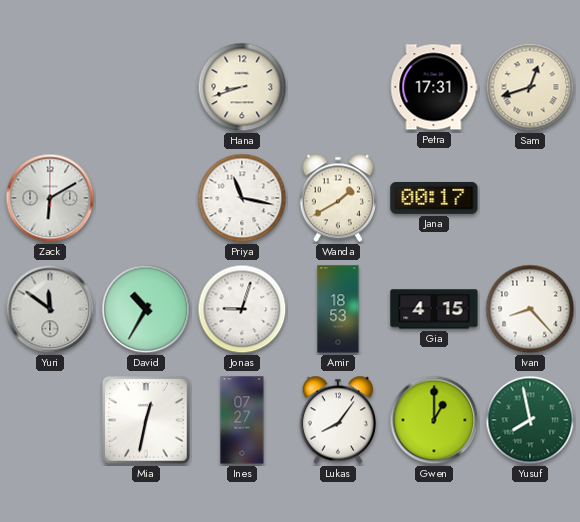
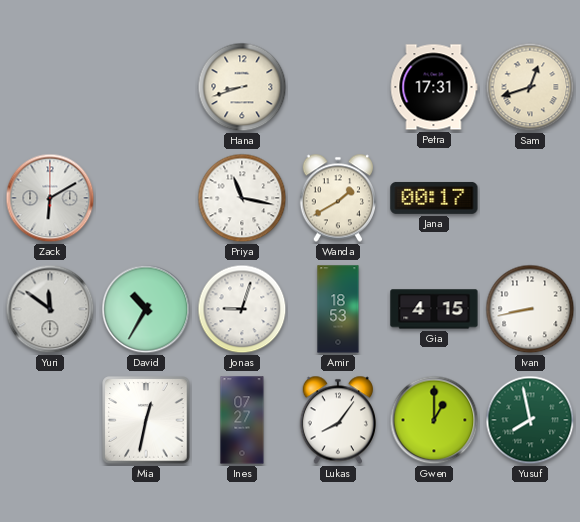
Ivan: 8:23 -> 8:43 (530, 309)
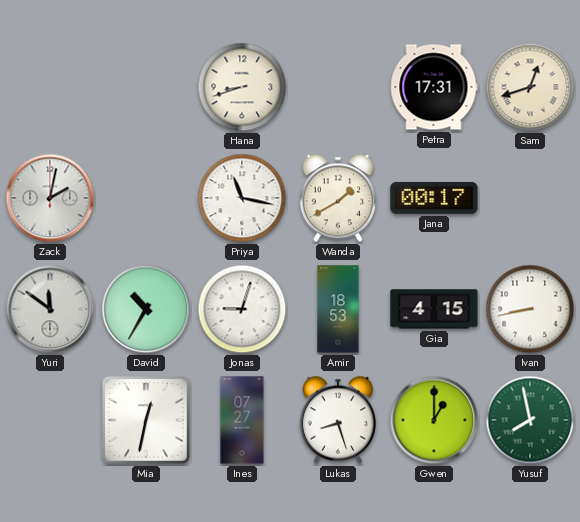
Zack: 6:10 -> 2:02 (50, 198)
Lukas: 8:06 -> 8:27 (337, 420)
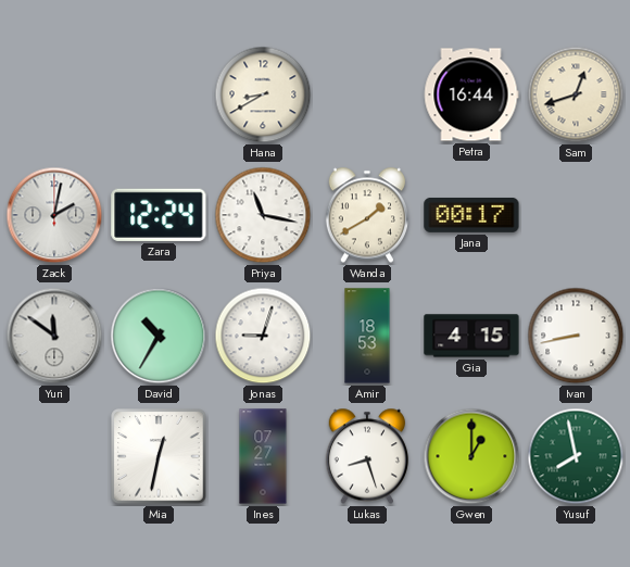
Hana: 8:42 -> 8:40 (263, 94)
Petra: 17:31 -> 16:44 (471, 94)
Zara: none -> 12:24 (159, 215)
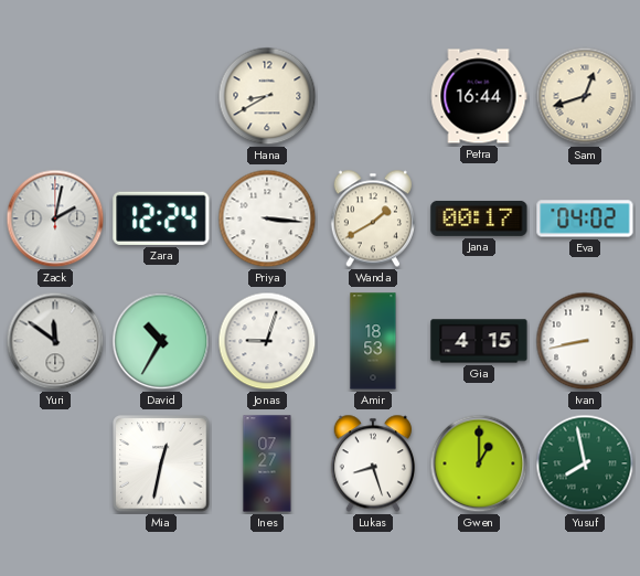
Priya: 11:17 -> 3:16 (267, 218)
Eva: none -> 04:02 (585, 218)
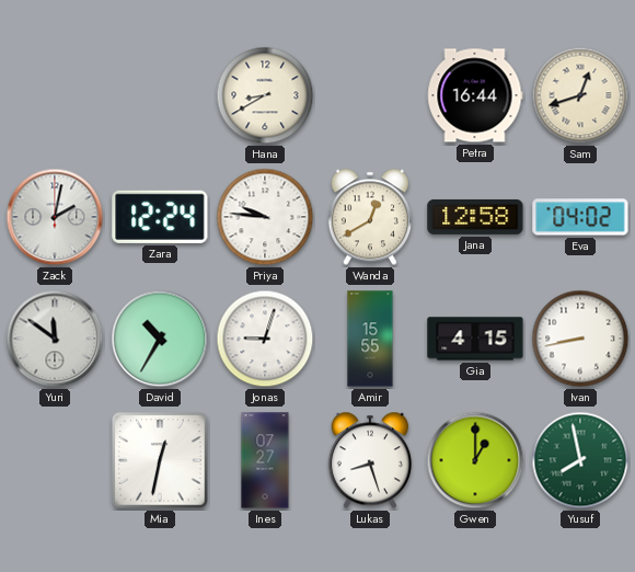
Priya: 3:16 -> 9:46 (265, 217)
Wanda: 1:40 -> 12:40 (369, 217)
Jana: 00:17 -> 12:58 (475, 217)
Amir: 18:53 -> 15:55 (370, 339)
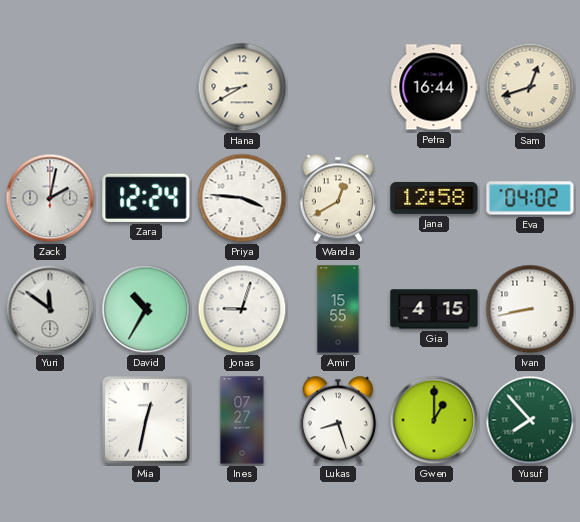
Priya: 9:46 -> 3:46 (242, 198)
Yusuf: 7:58 -> 7:53 (530, 420)
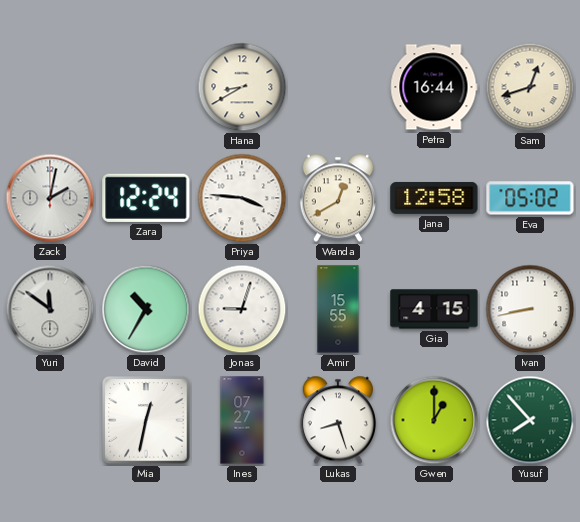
Eva: 04:02 -> 05:02 (530, 198)
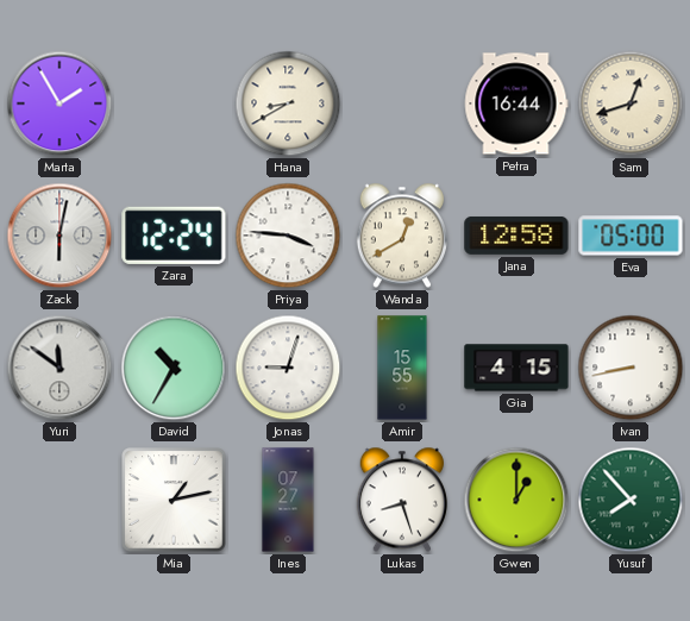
Marta: none -> 1:55 (59, 103)
Zack: 2:02 -> 6:02 (59, 236)
Eva: 05:02 -> 05:00 (631, 236)
Mia: 12:32 -> 1:13 (174, 500)
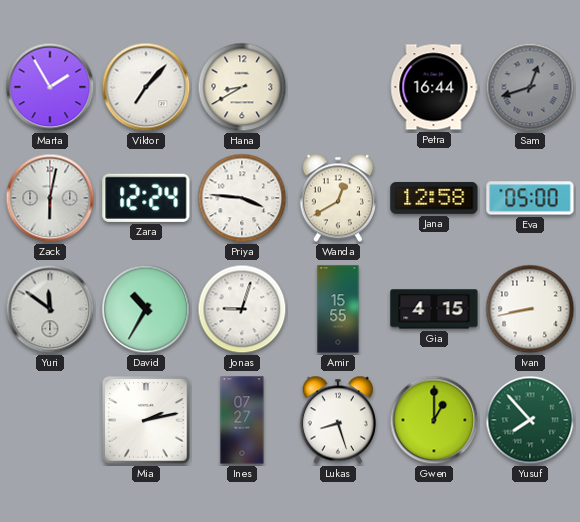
Viktor: none -> 7:07 (146, 87)
Sam dial: cream -> grey (530, 87)
Mia: 1:13 -> 2:13 (146, 420)
